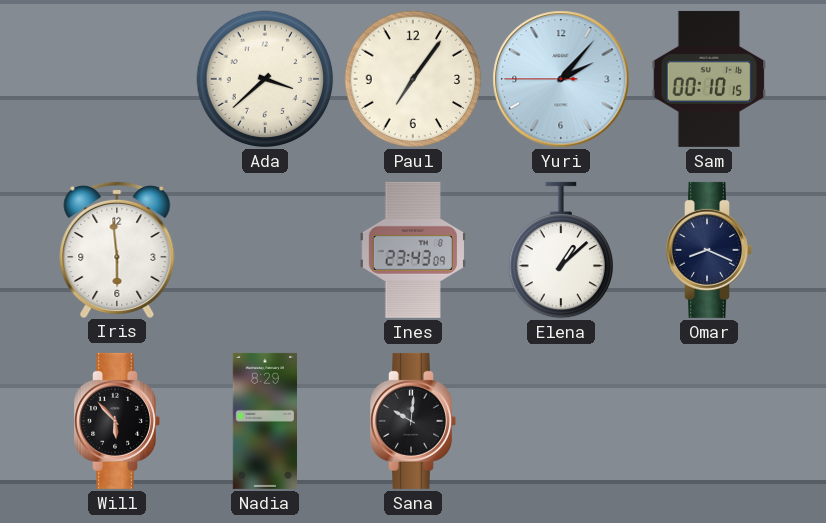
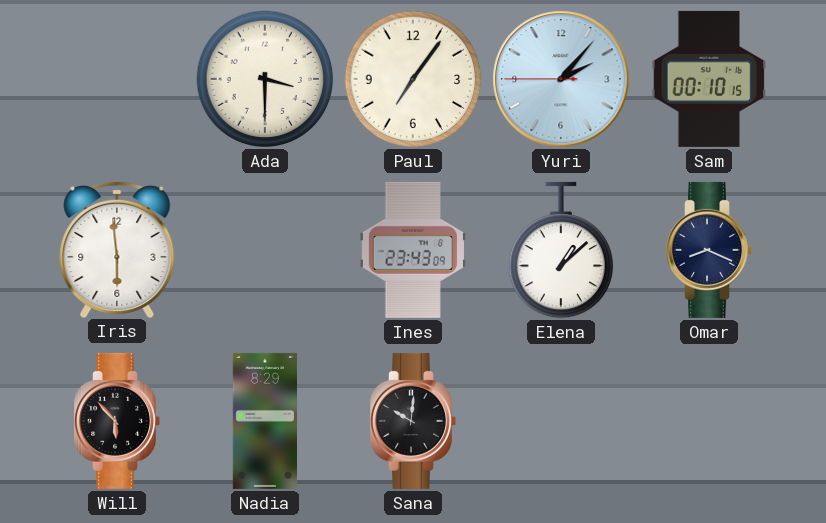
Ada: 3:38 -> 3:30 (265, 79)
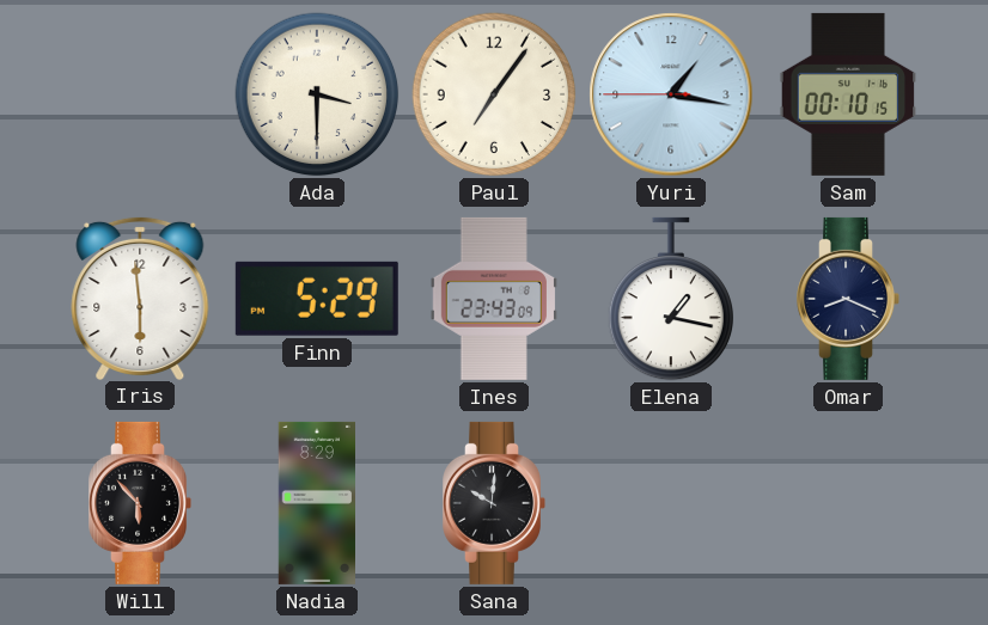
Yuri: 2:06 -> 1:16 (671, 94)
Finn: none -> 5:29 (317, 299)
Elena: 1:08 -> 1:17 (670, 299)
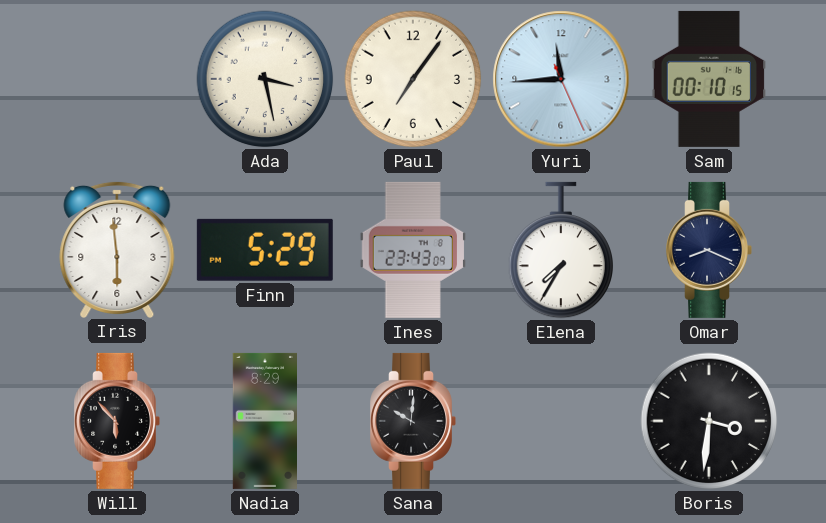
Ada: 3:30 -> 3:28 (265, 79)
Yuri: 1:16 -> 11:44 (561, 79)
Elena: 1:17 -> 7:35 (560, 250)
Boris: none -> 3:31 (709, 421)
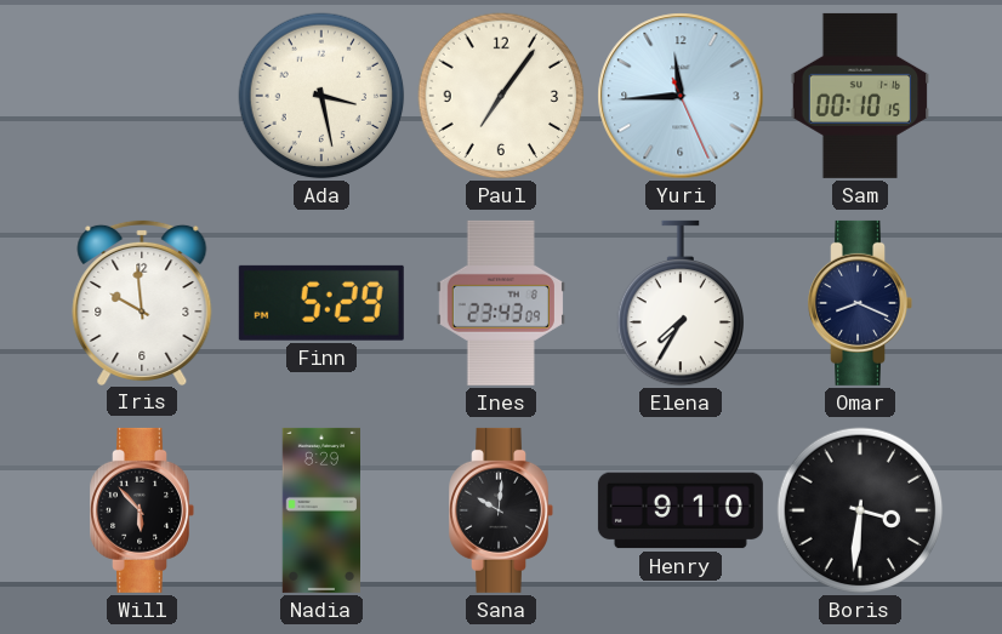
Iris: 5:59 -> 9:59 (142, 302)
Henry: none -> 9:10 (681, 510)
